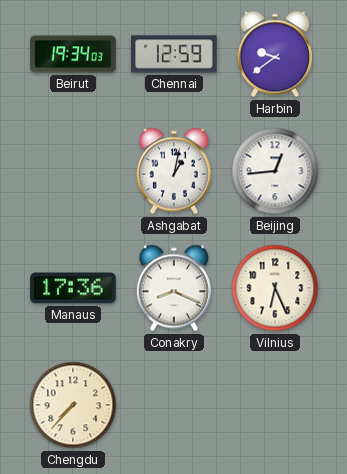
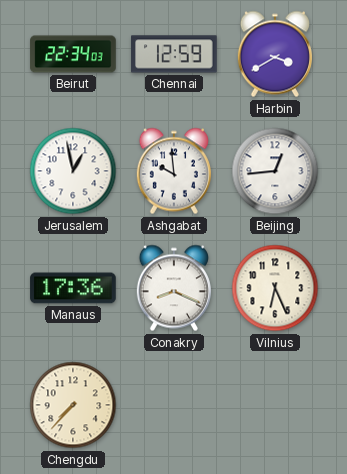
Beirut: 19:34 -> 22:34 (73, 54)
Harbin: 9:39 -> 3:40 (275, 54)
Jerusalem: none -> 12:58 (73, 171)
Ashgabat: 1:02 -> 9:59 (174, 171)
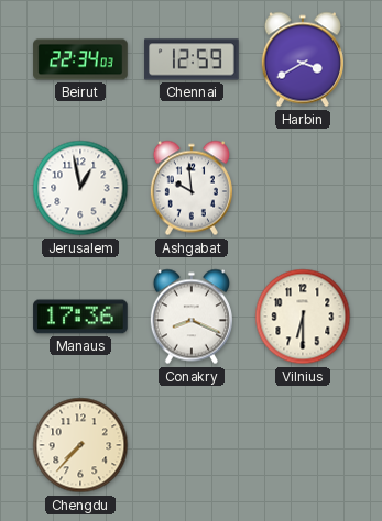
Beijing: 12:44 -> none (275, 171)
Vilnius: 6:26 -> 6:30 (303, 317)
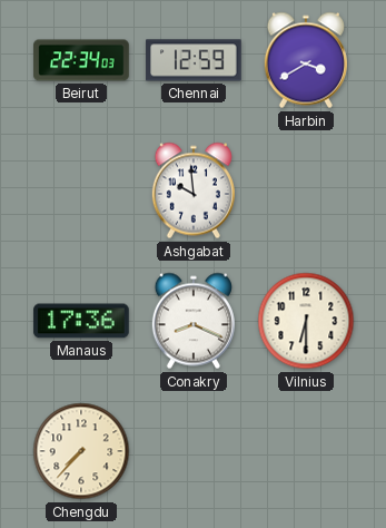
Jerusalem: 12:58 -> none (80, 188)
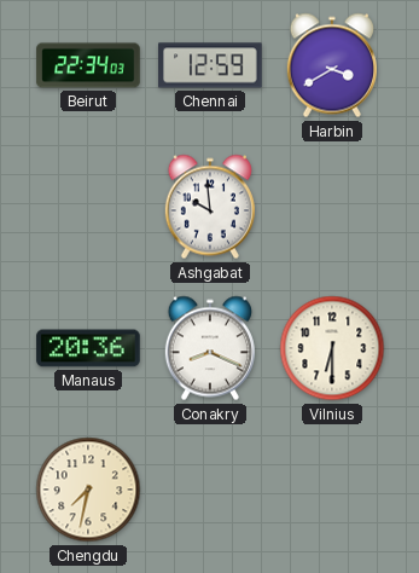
Manaus: 17:36 -> 20:36 (88, 348)
Chengdu: 7:37 -> 7:32 (88, 490)
